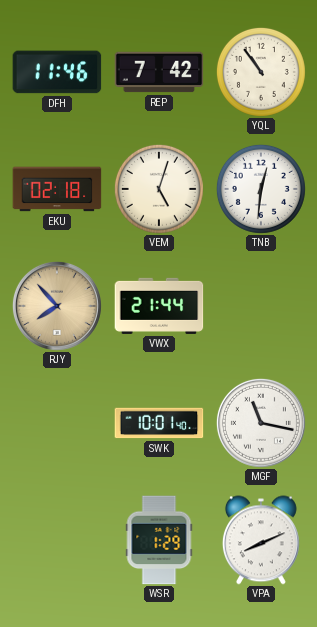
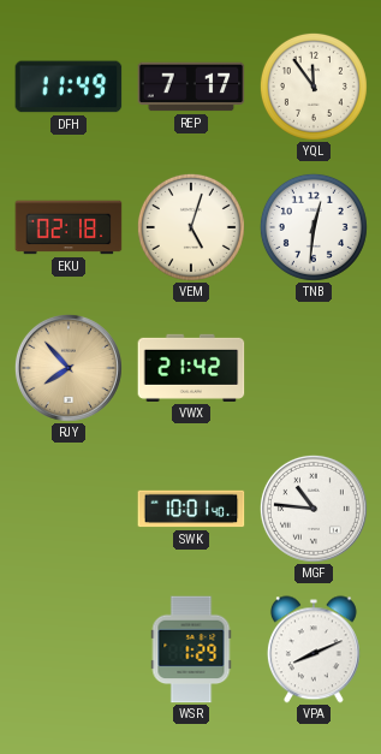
DFH: 11:46 -> 11:49 (69, 87)
REP: 7:42 -> 7:17 (191, 87)
YQL: 10:54 -> 11:54 (314, 87)
VWX: 21:44 -> 21:42 (191, 368)
MGF: 11:17 -> 10:46 (314, 509)
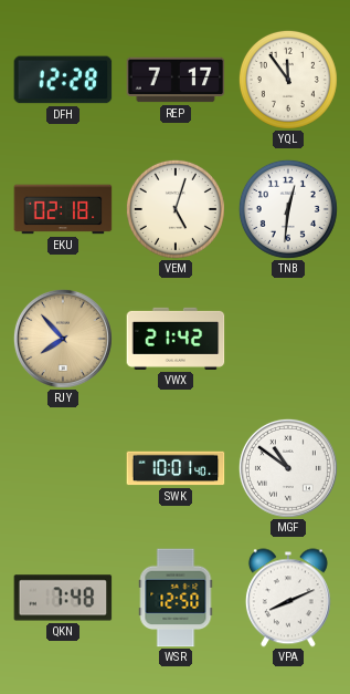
DFH: 11:49 -> 12:28 (63, 80)
MGF: 10:46 -> 10:51 (288, 468)
QKN: none -> 7:48 (63, 598)
WSR: 1:29 -> 12:50 (176, 598)
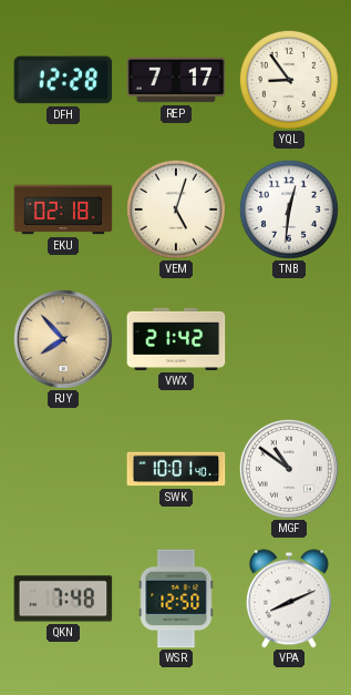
YQL: 11:54 -> 8:54 (289, 80)
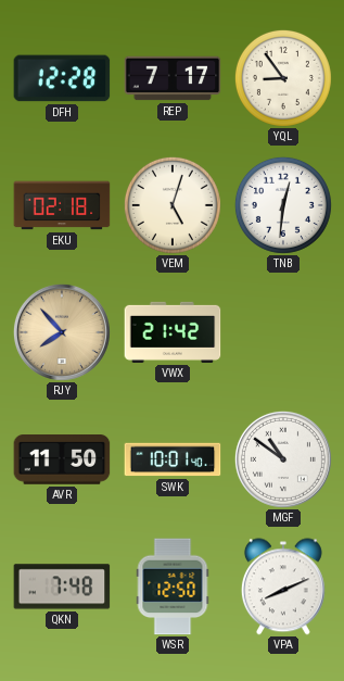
AVR: none -> 11:50 (62, 461)
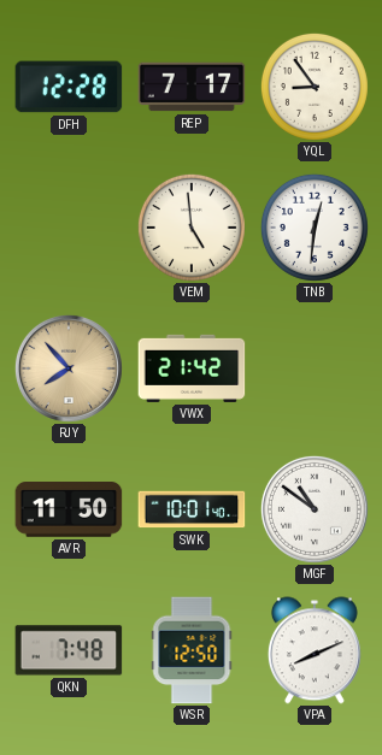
EKU: 02:18 -> none (62, 205)
VEM: 5:03 -> 4:59 (192, 228)
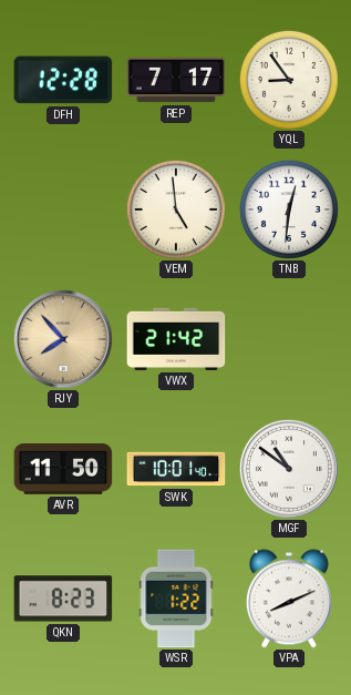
QKN: 7:48 -> 8:23 (63, 599)
WSR: 12:50 -> 1:22 (176, 599)
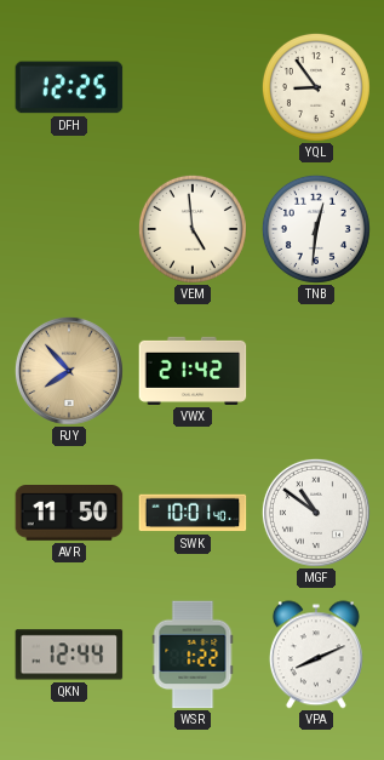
DFH: 12:28 -> 12:25 (69, 87)
REP: 7:17 -> none (176, 80)
QKN: 8:23 -> 12:44 (69, 655)
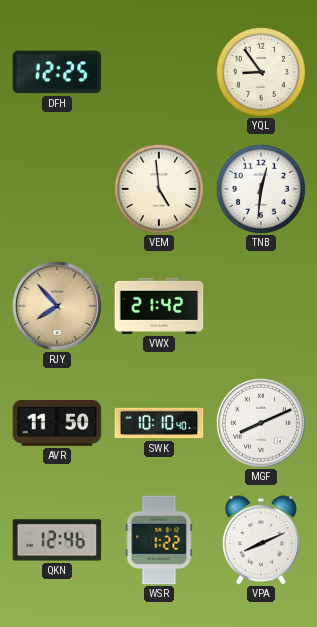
SWK: 10:01 -> 10:10 (159, 423)
MGF: 10:51 -> 8:11 (261, 423)
QKN: 12:44 -> 12:46 (57, 540)
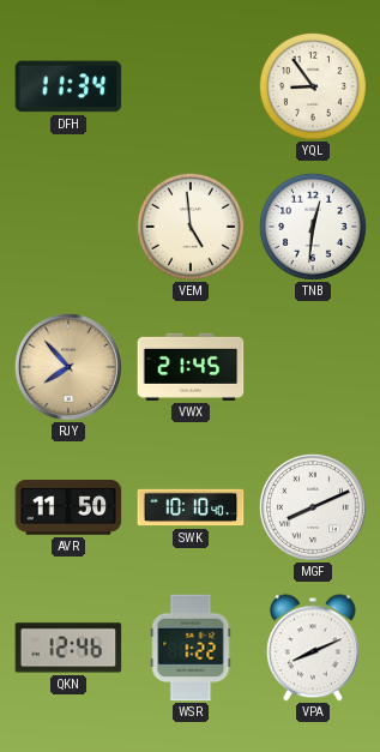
DFH: 12:25 -> 11:34 (68, 86)
VWX: 21:42 -> 21:45 (191, 367)
